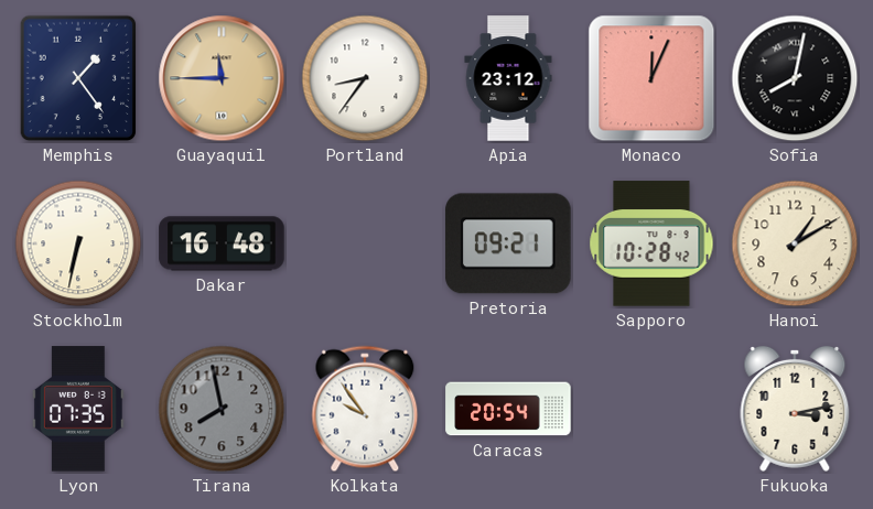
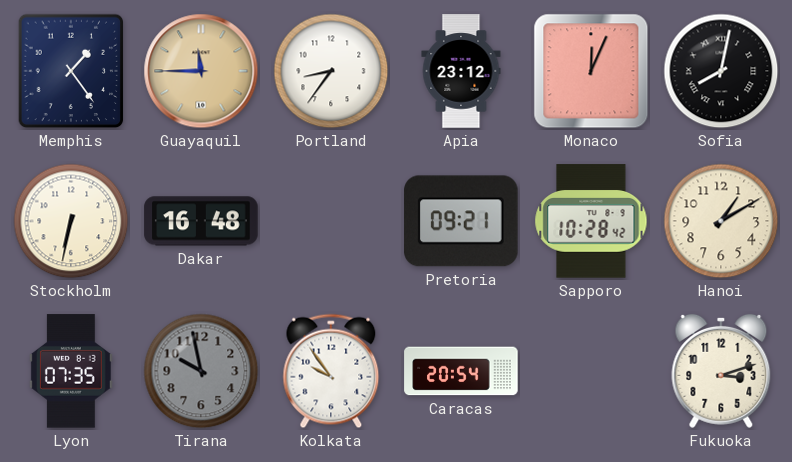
Tirana: 7:58 -> 9:58 (201, 371)
Fukuoka: 3:13 -> 3:12 (721, 371)
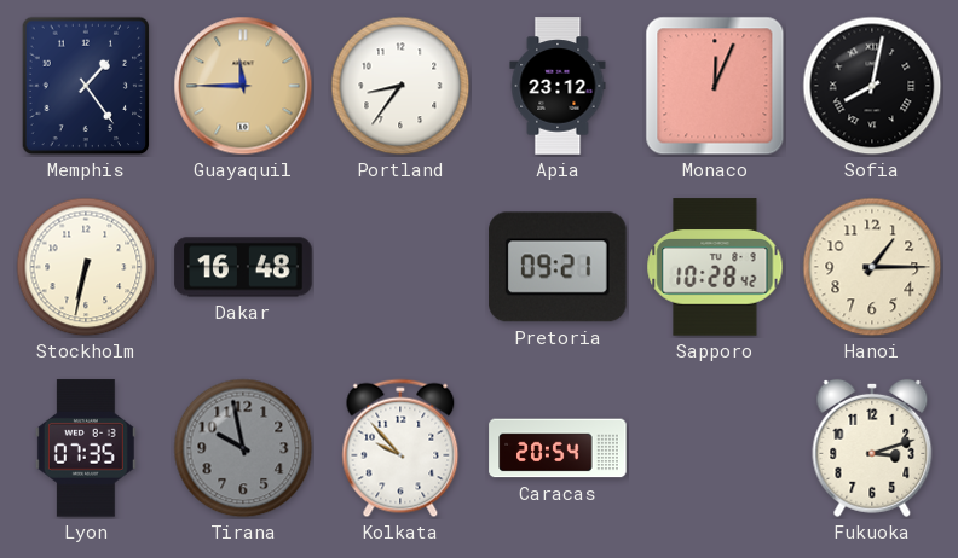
Hanoi: 1:10 -> 1:15 (872, 267)
Kolkata: 9:54 -> 9:53 (400, 448)
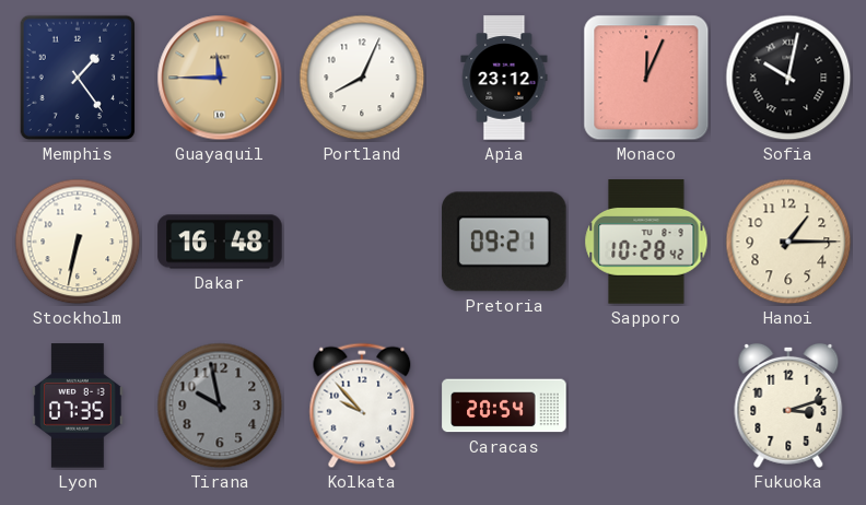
Portland: 8:36 -> 8:04 (362, 78)
Sofia: 8:02 -> 10:02 (788, 78)
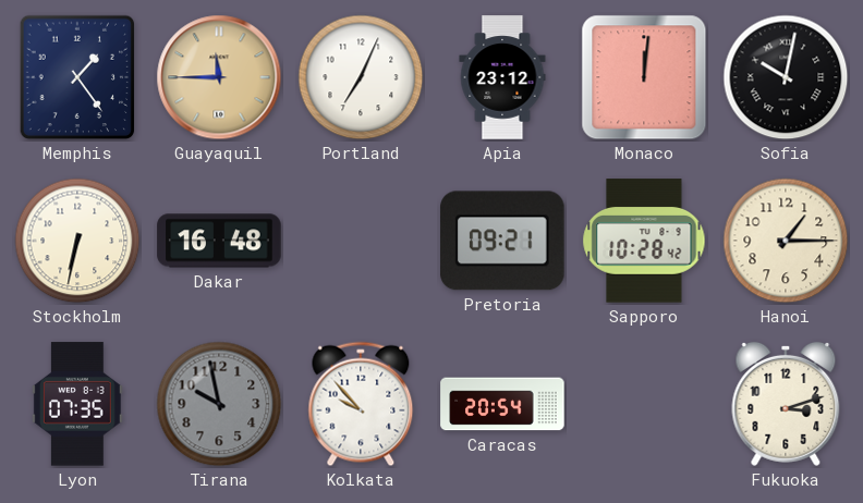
Portland: 8:04 -> 7:04 (361, 77)
Monaco: 12:04 -> 12:01 (644, 77)
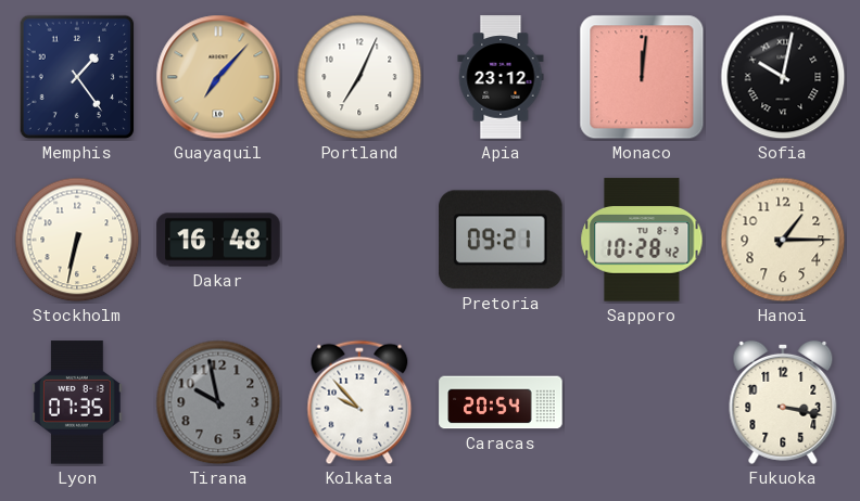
Guayaquil: 11:45 -> 7:07 (218, 77)
Fukuoka: 3:12 -> 3:17 (783, 402)
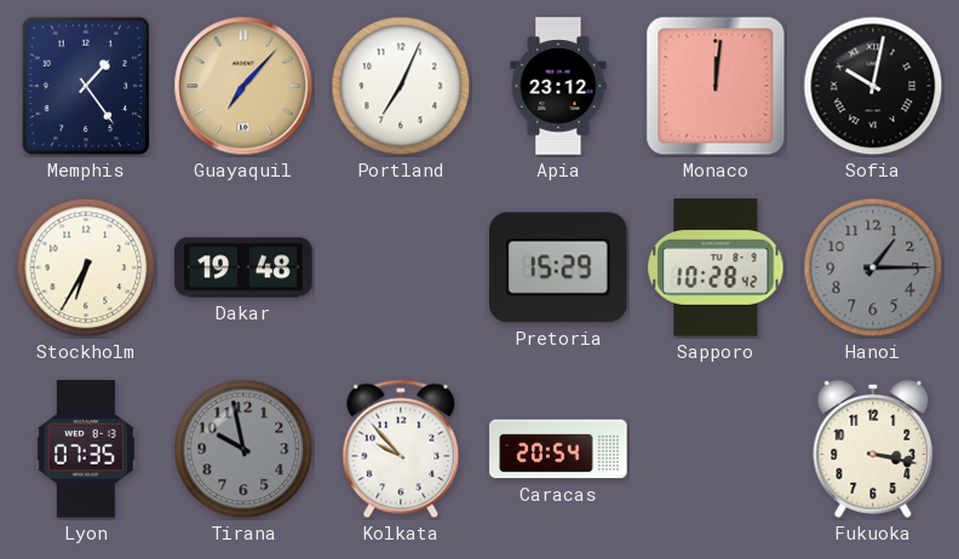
Stockholm: 6:32 -> 6:35 (86, 267)
Dakar: 16:48 -> 19:48 (243, 267)
Pretoria: 09:21 -> 15:29 (558, 267)
Hanoi dial: cream -> grey (873, 267)
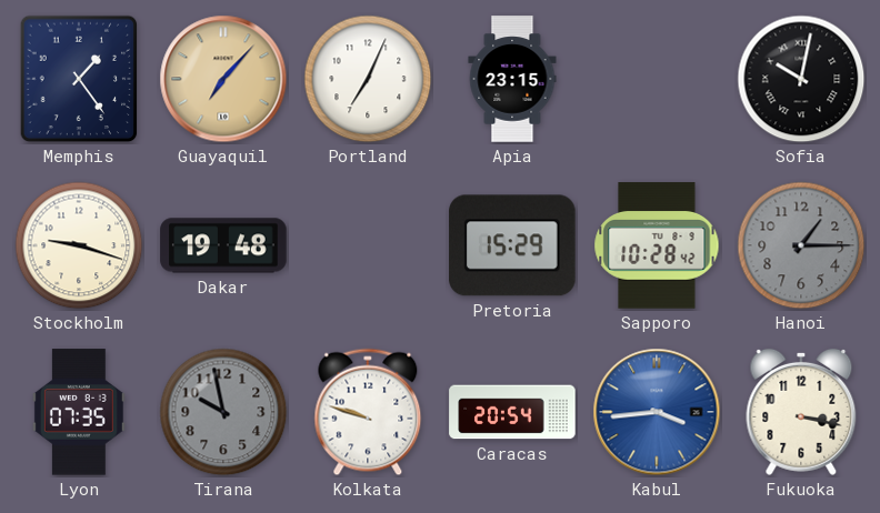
Apia: 23:12 -> 23:15 (512, 79)
Monaco: 12:01 -> none (716, 86)
Stockholm: 6:35 -> 9:18 (79, 245)
Kolkata: 9:53 -> 9:48 (368, 412)
Kabul: none -> 3:44 (657, 412)
